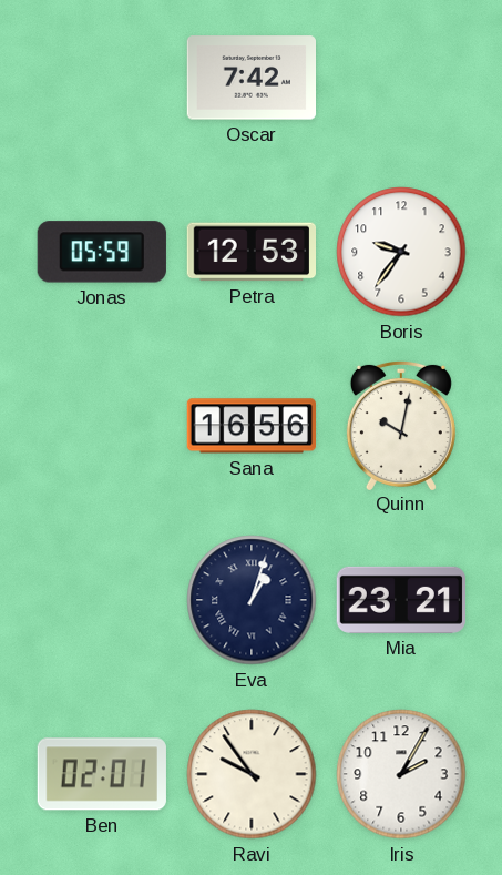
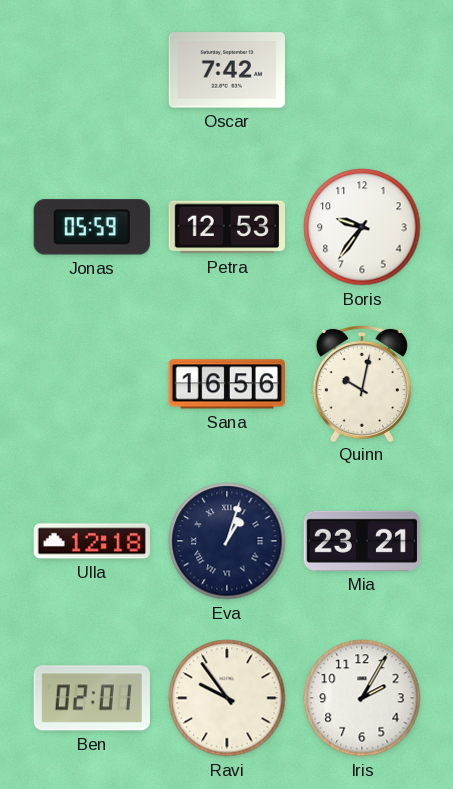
Ulla: none -> 12:18 (92, 541)
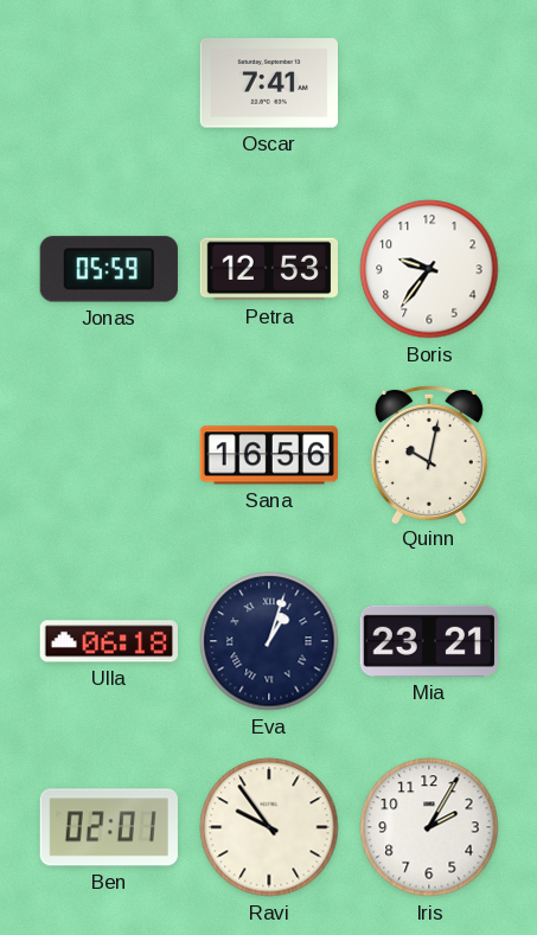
Oscar: 7:42 -> 7:41 (268, 83)
Ulla: 12:18 -> 06:18 (109, 641)
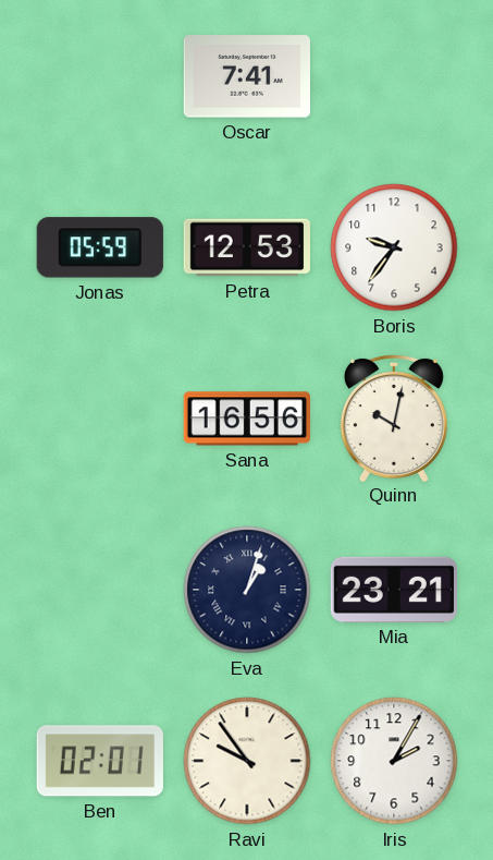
Ulla: 06:18 -> none (109, 641)
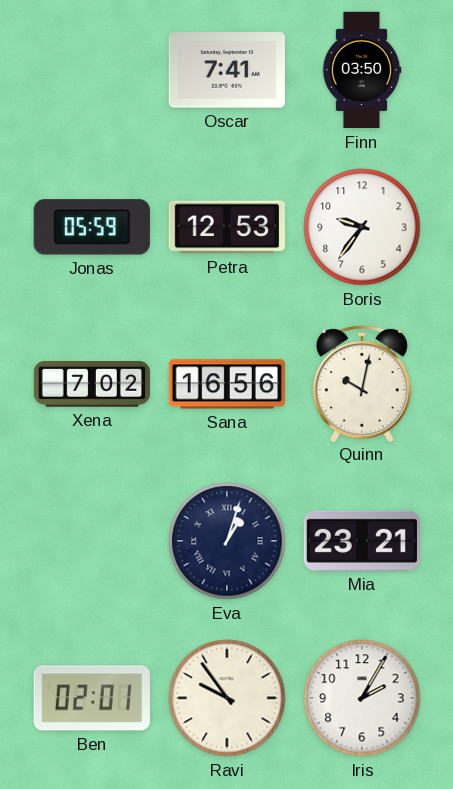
Finn: none -> 03:50 (362, 70)
Xena: none -> 7:02 (91, 385)
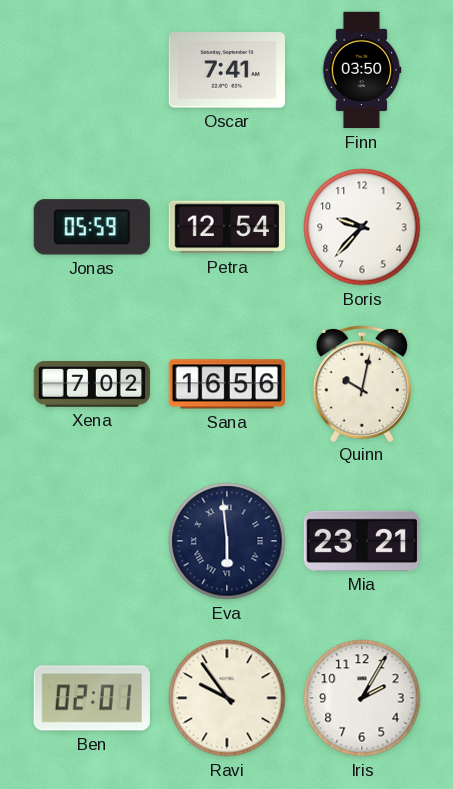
Petra: 12:53 -> 12:54 (226, 227)
Boris: 9:36 -> 9:37 (362, 227)
Eva: 1:03 -> 5:59 (227, 541)
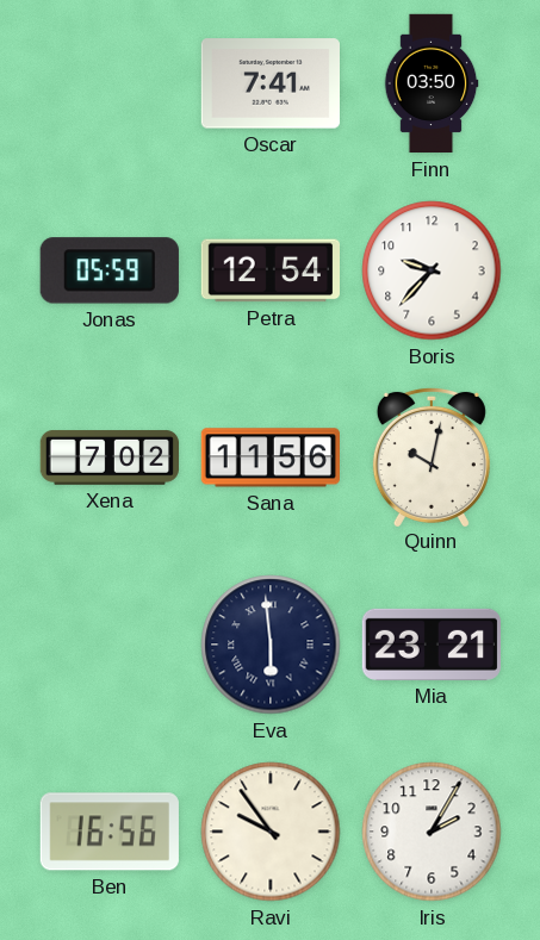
Sana: 16:56 -> 11:56 (269, 457)
Ben: 02:01 -> 16:56 (110, 832)
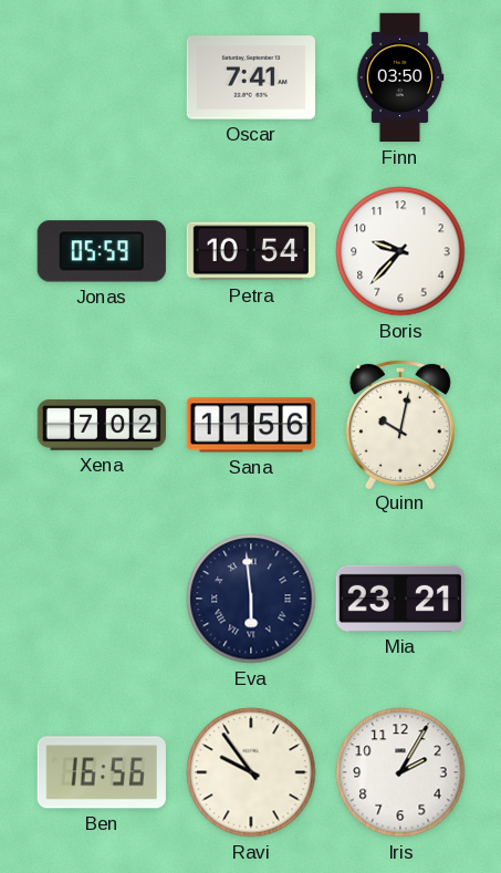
Petra: 12:54 -> 10:54 (250, 251)
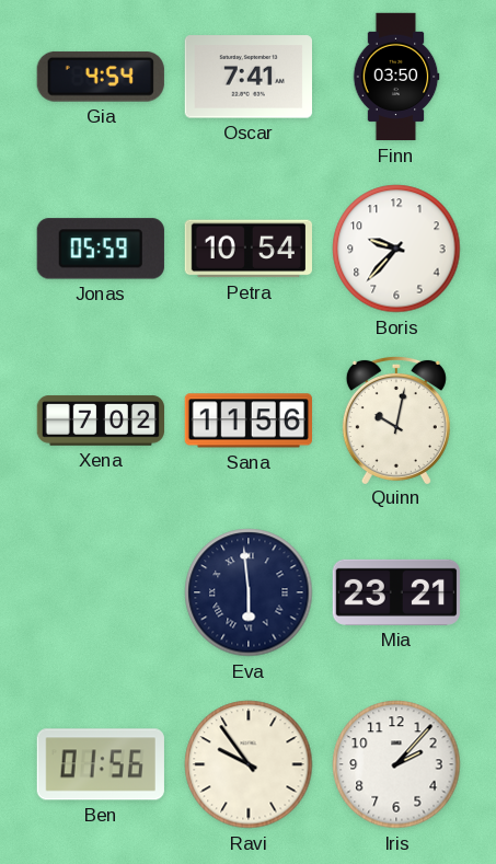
Gia: none -> 4:54 (101, 77)
Ben: 16:56 -> 01:56 (101, 764)
Iris: 2:05 -> 2:07 (396, 764)
